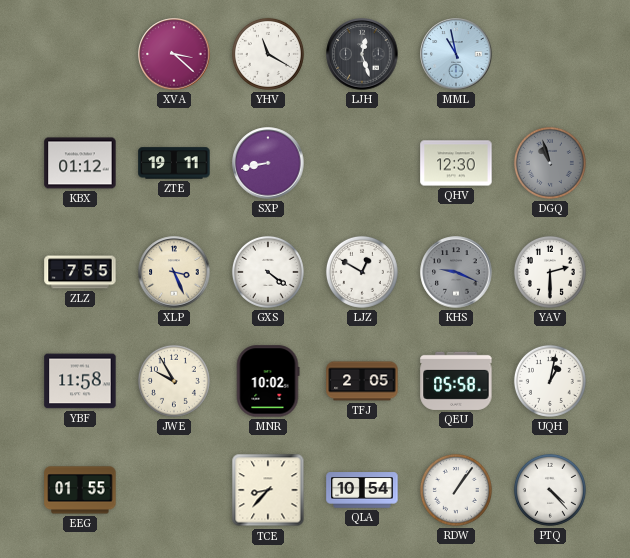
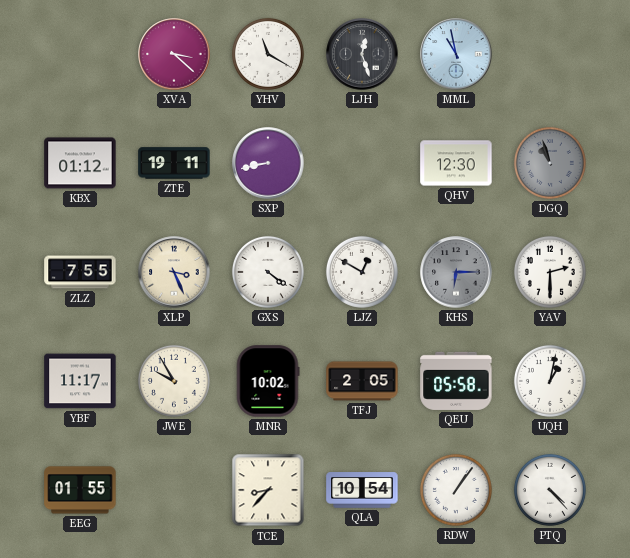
KHS: 9:19 -> 6:15 (456, 272)
YBF: 11:58 -> 11:17 (80, 381)
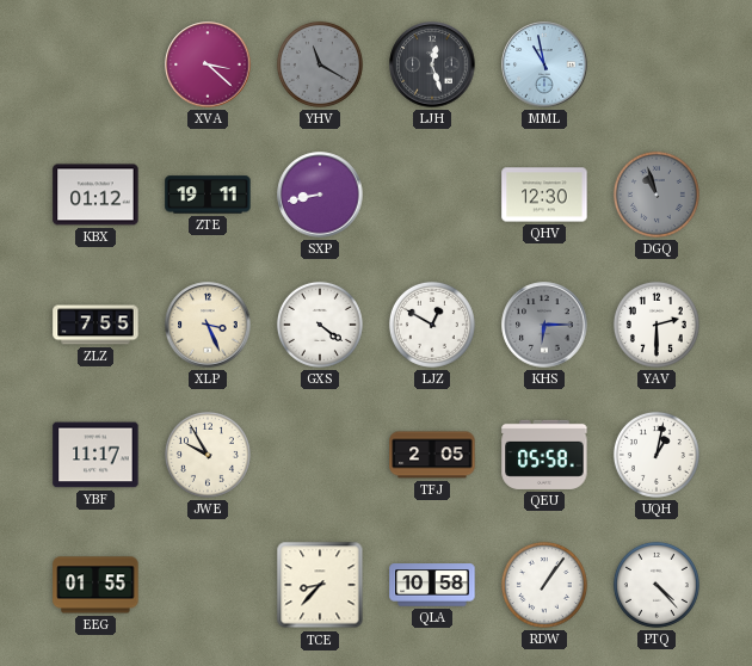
YHV dial: white -> grey (320, 64)
MNR: 10:02 -> none (268, 381)
QLA: 10:54 -> 10:58 (432, 585)
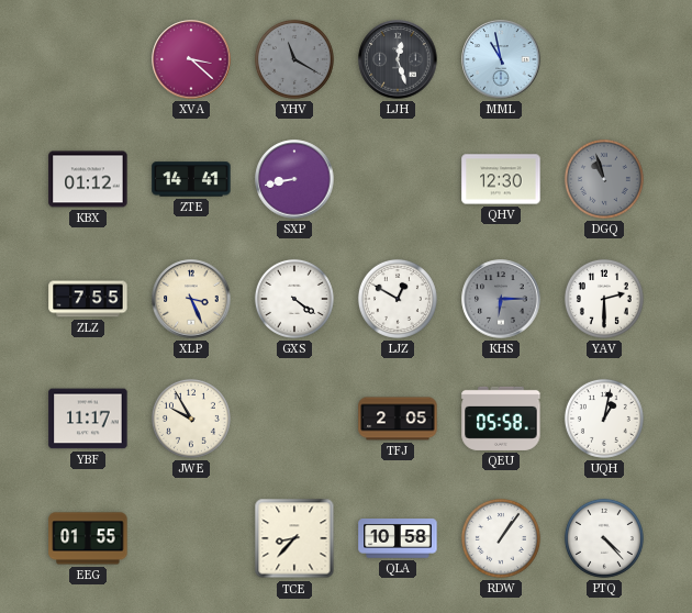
ZTE: 19:11 -> 14:41 (191, 179)
